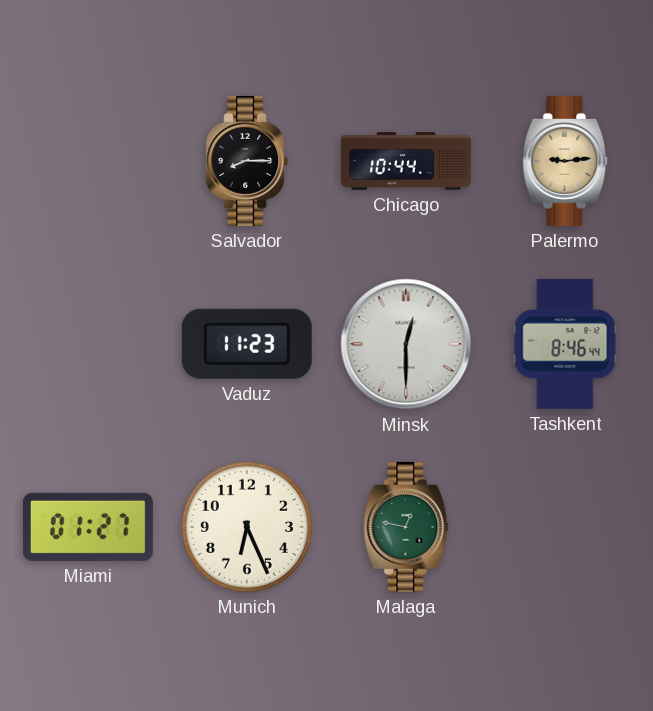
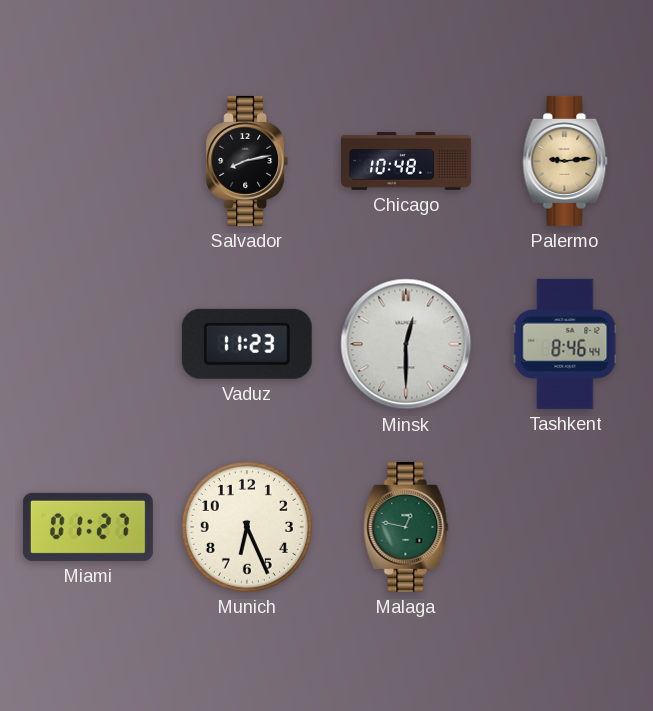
Salvador: 8:15 -> 8:13 (247, 161)
Chicago: 10:44 -> 10:48 (406, 161)
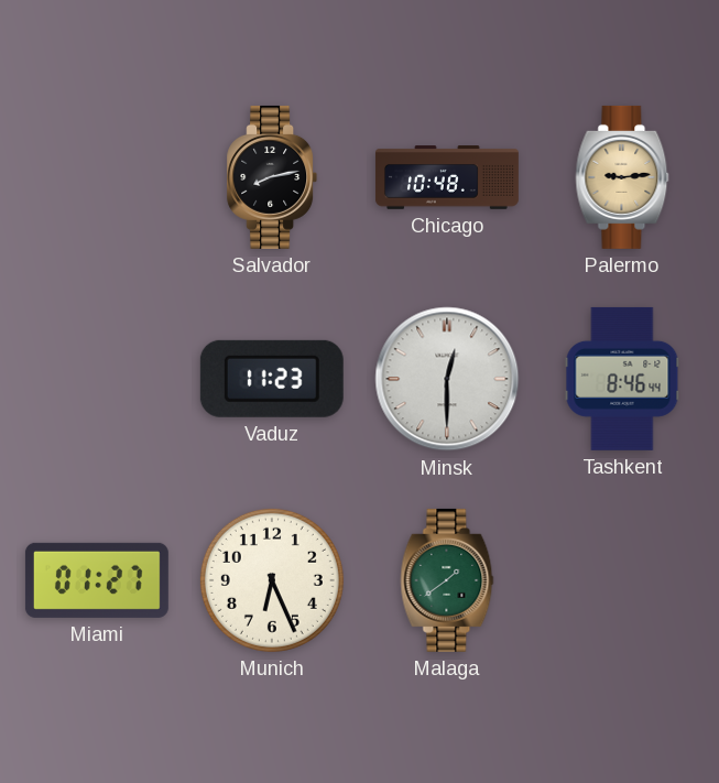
Malaga: 12:47 -> 1:39 (447, 580)
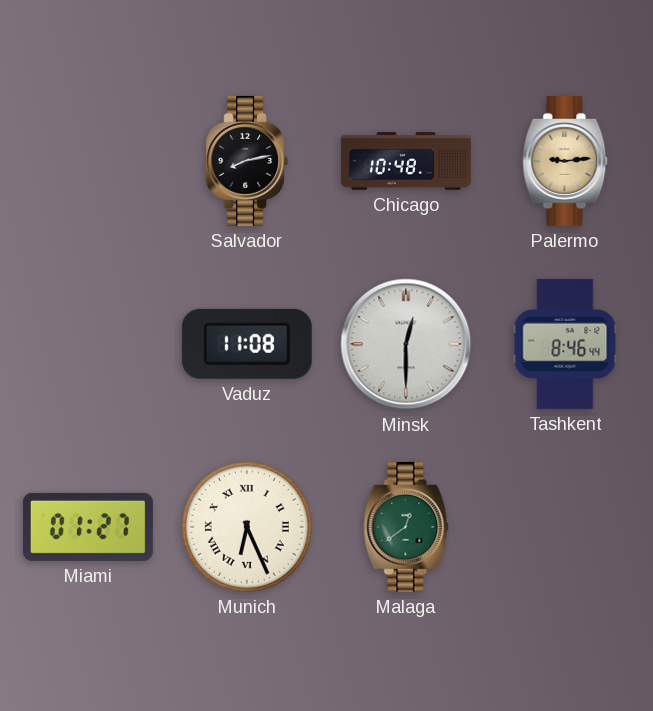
Vaduz: 11:23 -> 11:08 (247, 344)
Munich numerals: Arabic -> Roman (247, 527)
Malaga: 1:39 -> 12:39 (406, 527)
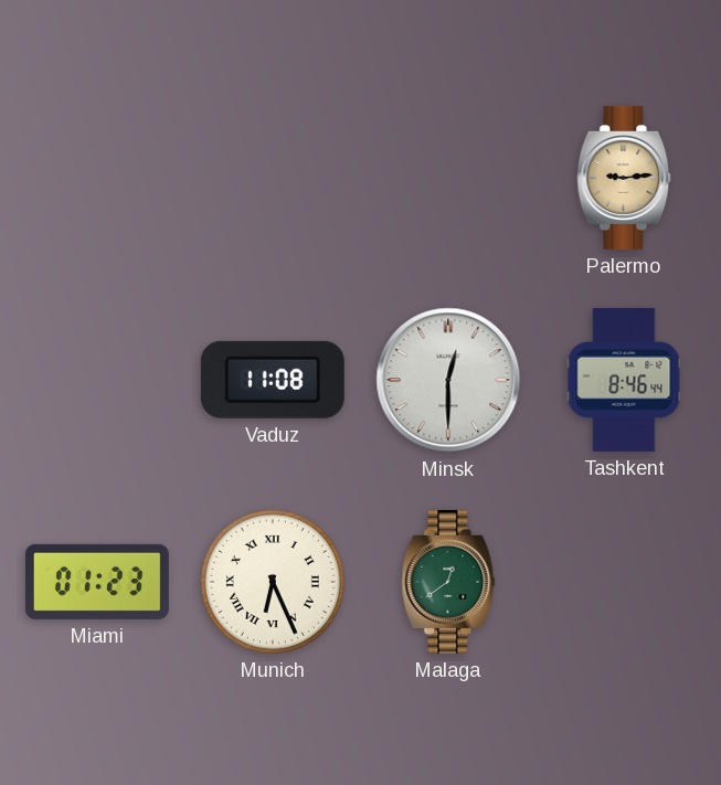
Salvador: 8:13 -> none (247, 161)
Chicago: 10:48 -> none (406, 161)
Miami: 01:27 -> 01:23 (97, 582)
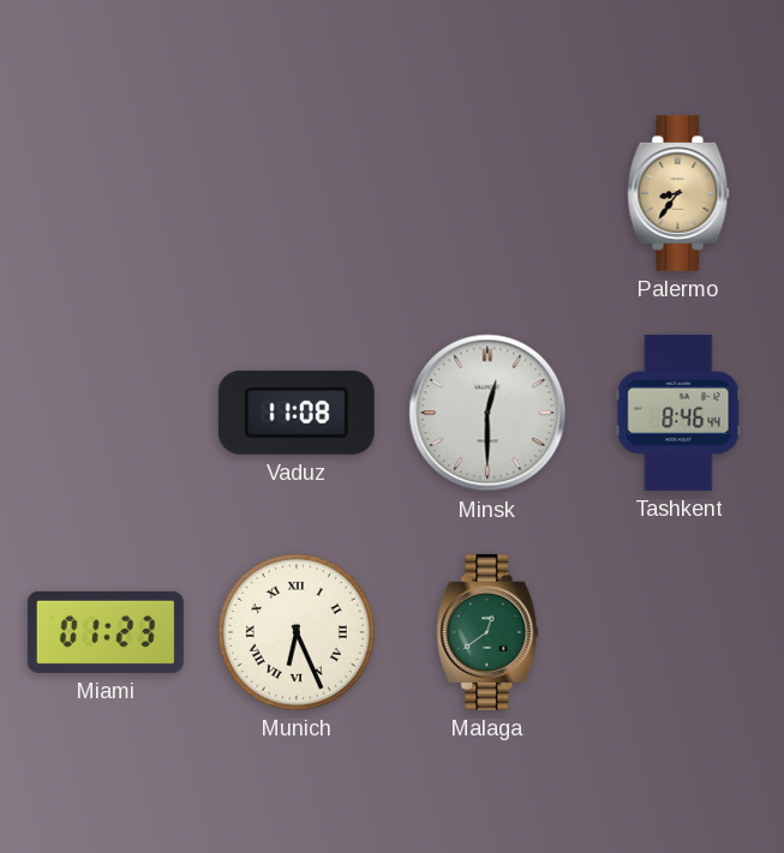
Palermo: 9:14 -> 8:36 (678, 193)
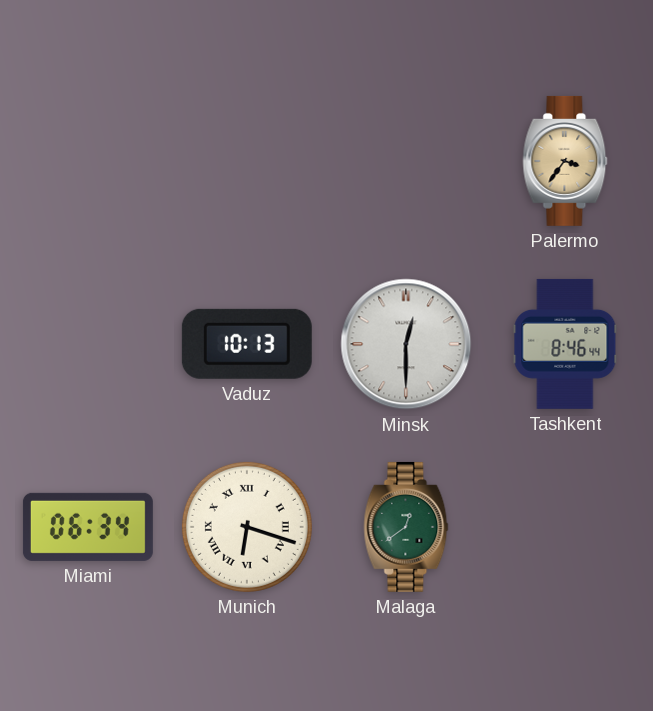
Palermo: 8:36 -> 3:36 (565, 161)
Vaduz: 11:08 -> 10:13 (247, 344)
Miami: 01:23 -> 06:34 (88, 527)
Munich: 6:26 -> 6:18 (247, 527)
